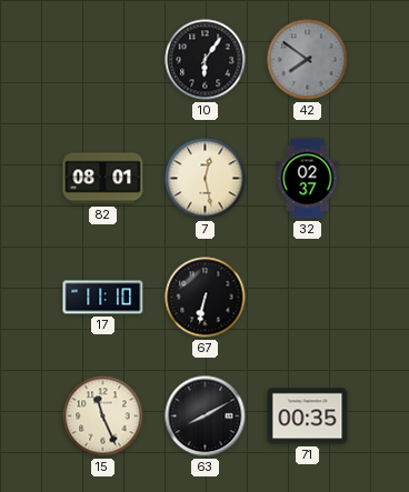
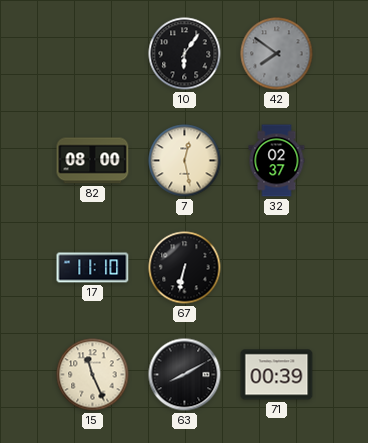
82: 08:01 -> 08:00 (93, 161)
71: 00:35 -> 00:39 (277, 375)
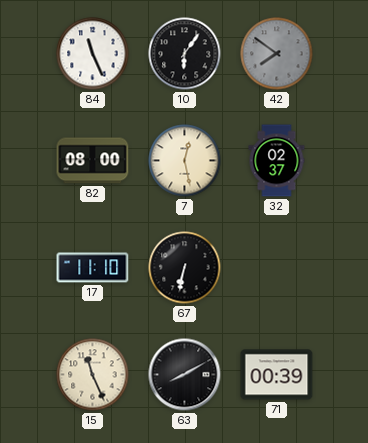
84: none -> 11:26 (93, 54)
